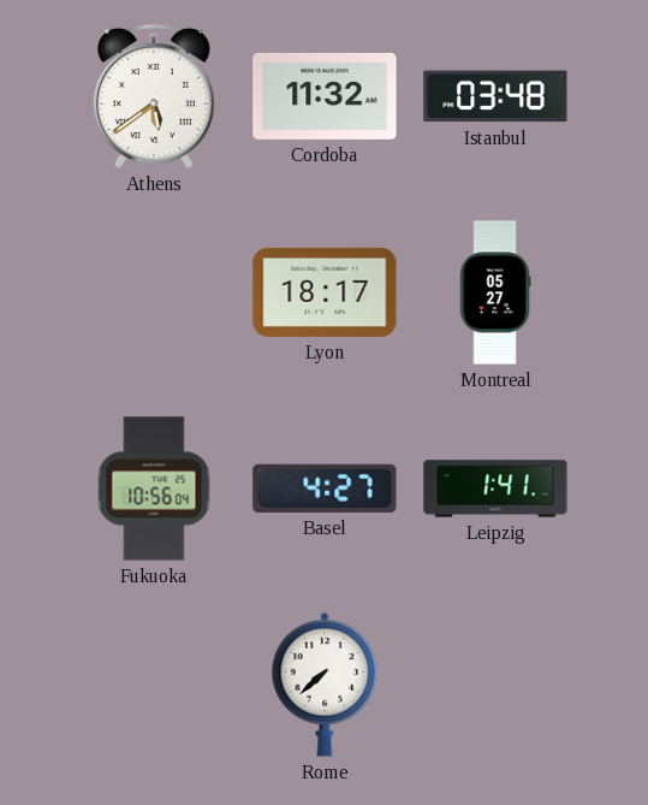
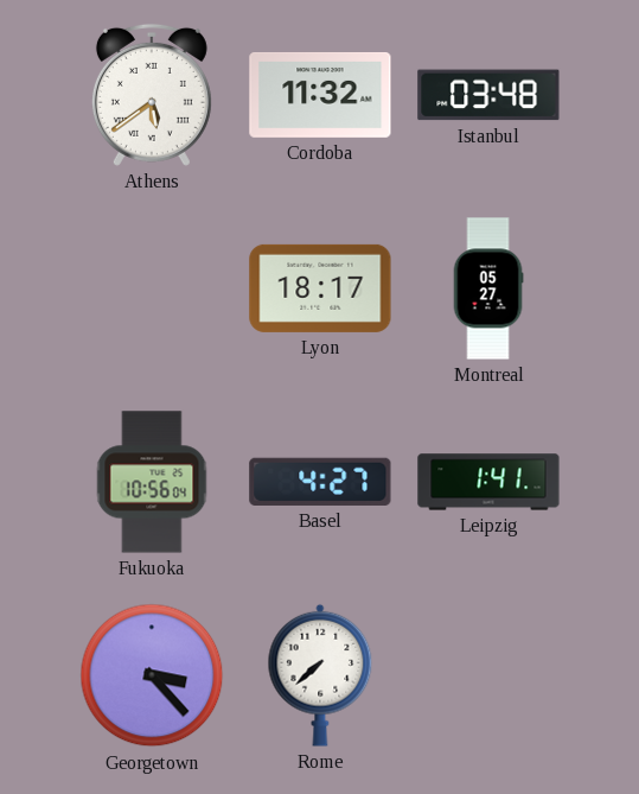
Georgetown: none -> 3:23 (152, 675)
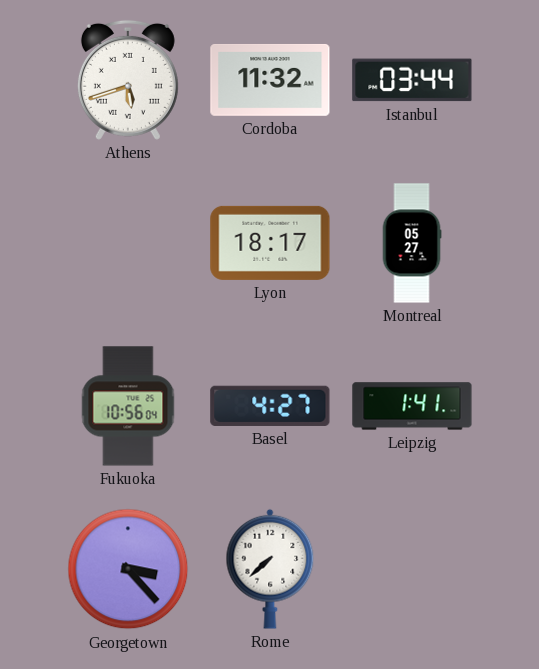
Athens: 5:39 -> 5:42 (128, 80)
Istanbul: 03:48 -> 03:44 (412, 80)
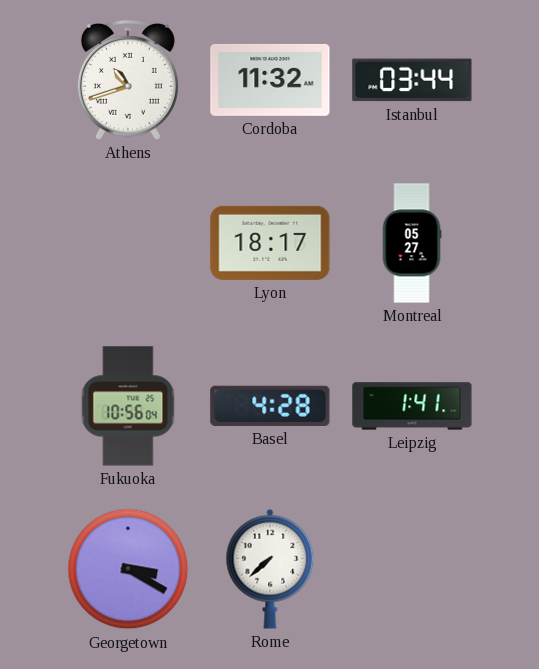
Athens: 5:42 -> 10:42 (128, 80)
Basel: 4:27 -> 4:28 (270, 406)
Georgetown: 3:23 -> 3:20 (128, 569)
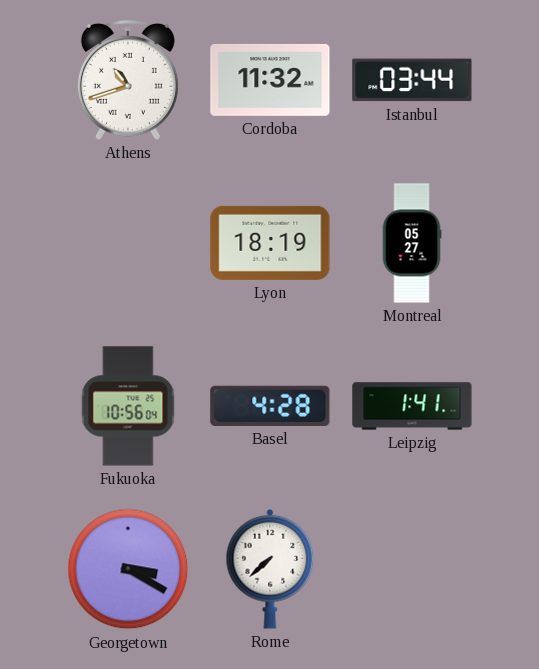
Lyon: 18:17 -> 18:19 (270, 243)
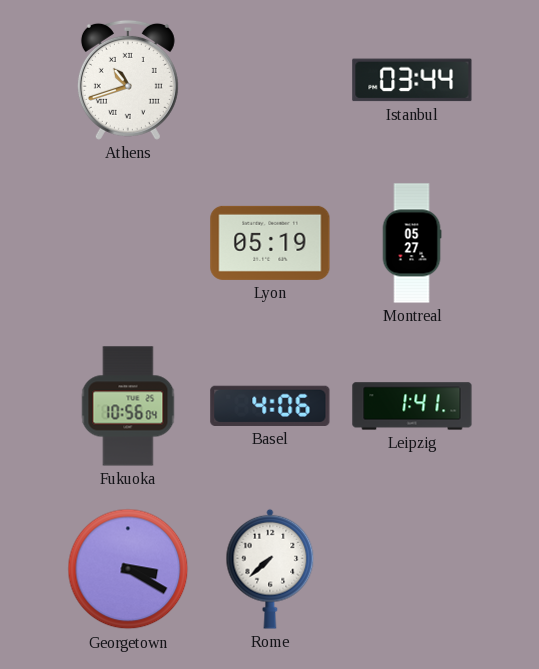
Cordoba: 11:32 -> none (270, 80)
Lyon: 18:19 -> 05:19 (270, 243)
Basel: 4:28 -> 4:06 (270, 406)
